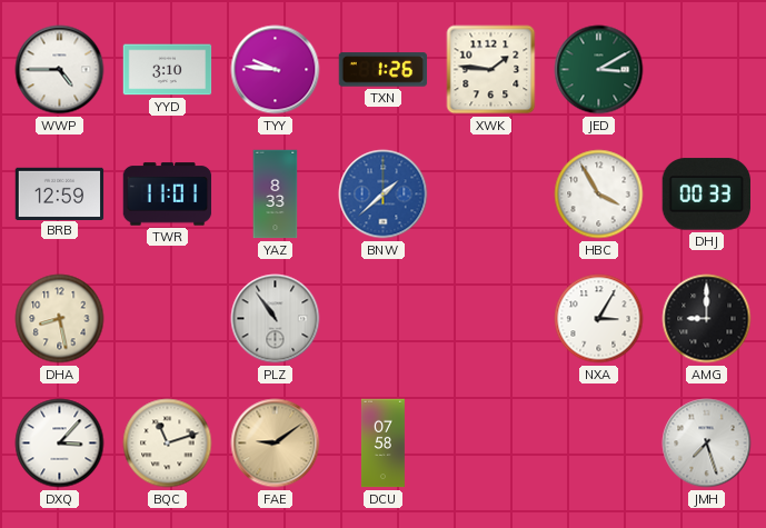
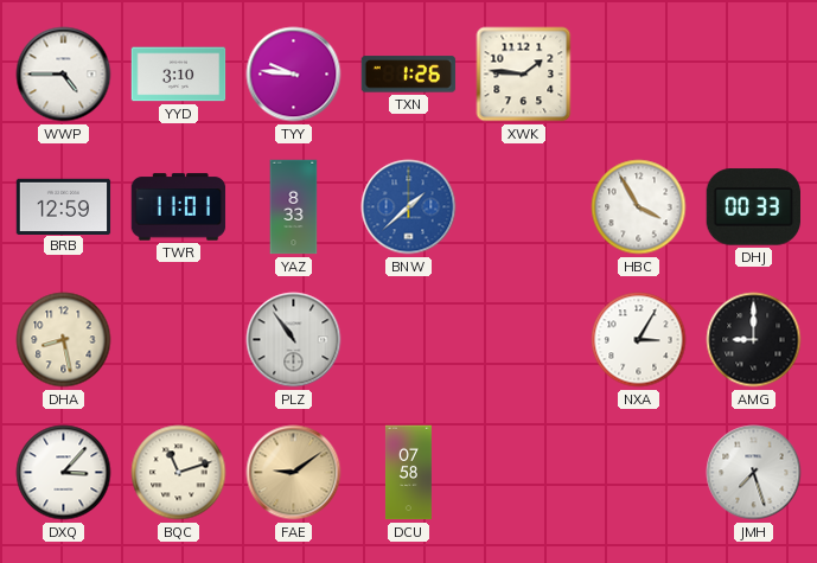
JED: 3:10 -> none (599, 70)
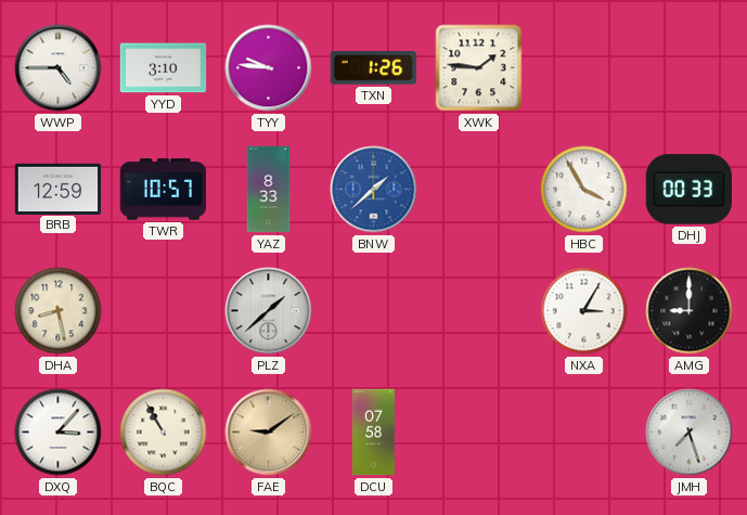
TWR: 11:01 -> 10:57 (164, 190)
PLZ: 10:54 -> 1:38 (269, 311)
BQC: 11:12 -> 10:55 (164, 433)
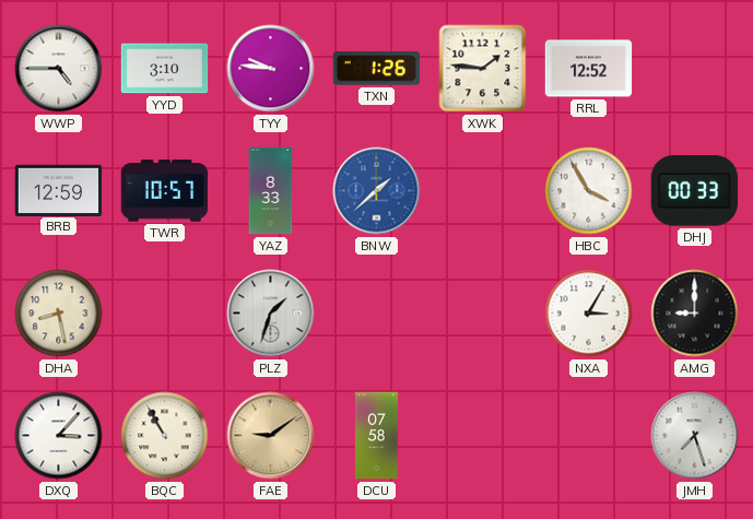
RRL: none -> 12:52 (589, 69)
PLZ: 1:38 -> 1:33 (271, 314)
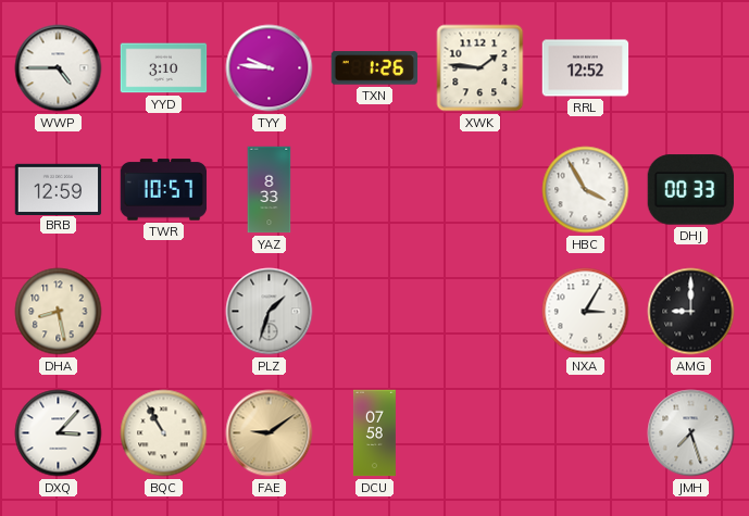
BNW: 1:38 -> none (377, 191)
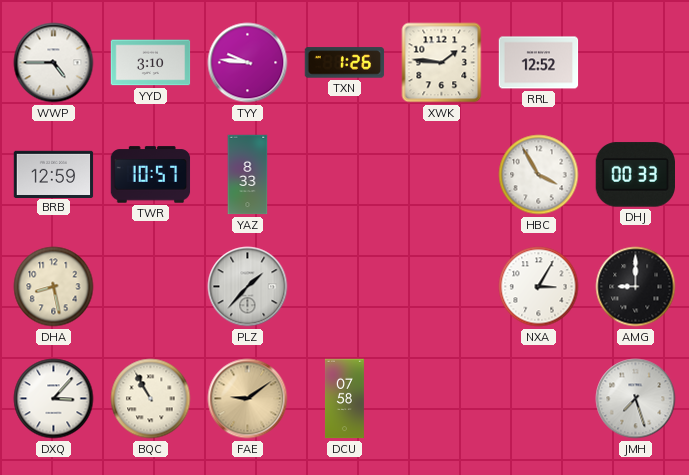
PLZ: 1:33 -> 1:37 (248, 287)
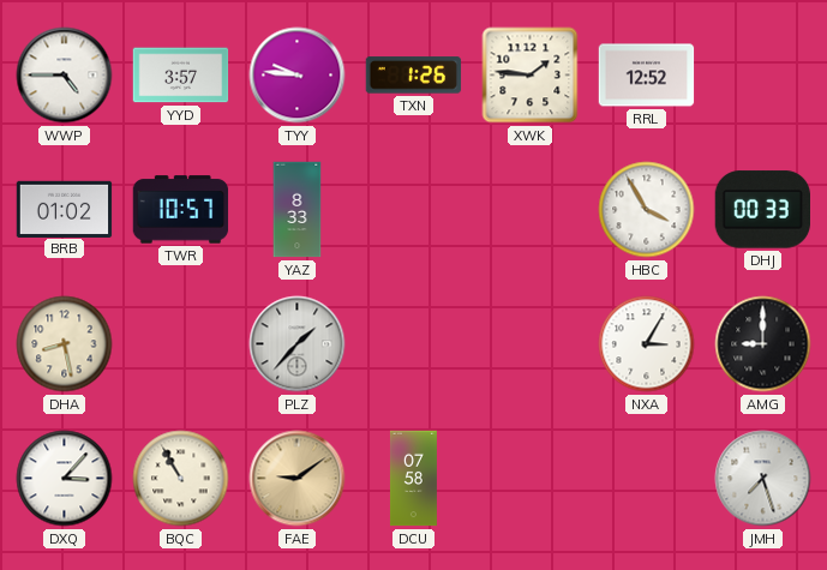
YYD: 3:10 -> 3:57 (181, 76)
BRB: 12:59 -> 01:02 (65, 209)
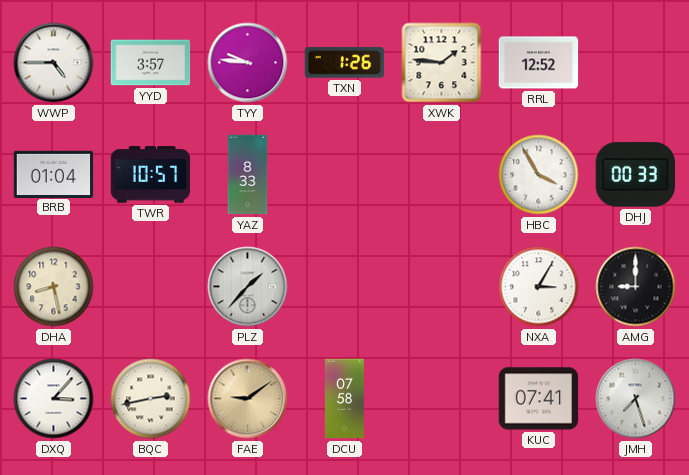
BRB: 01:02 -> 01:04 (54, 174)
BQC: 10:55 -> 2:43 (151, 399)
KUC: none -> 07:41 (539, 399)
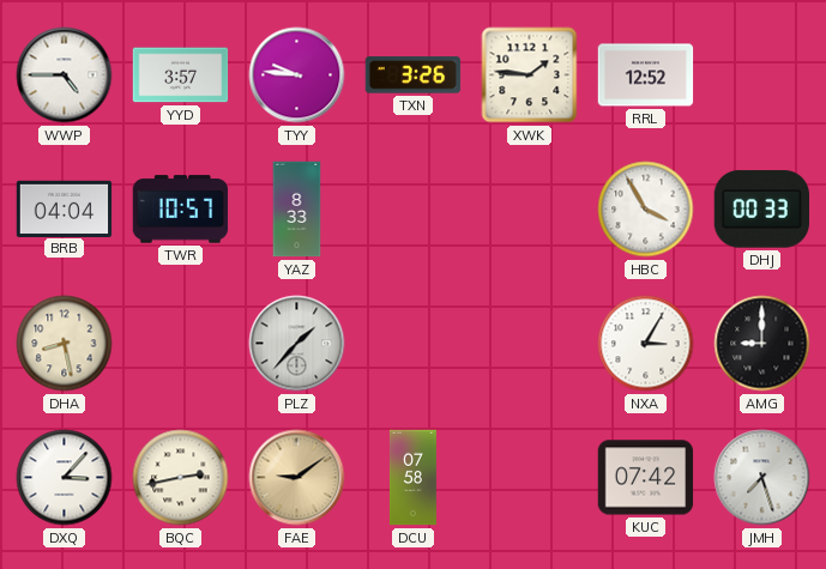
TXN: 1:26 -> 3:26 (414, 75)
BRB: 01:04 -> 04:04 (65, 208)
KUC: 07:41 -> 07:42 (646, 478)
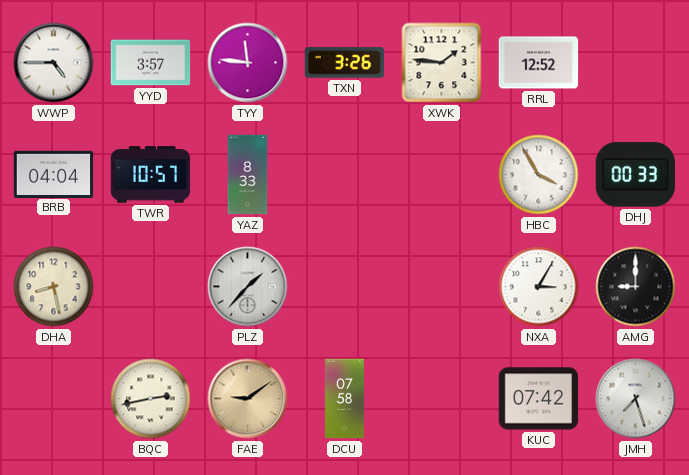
TYY: 9:46 -> 11:46 (248, 63)
DXQ: 3:07 -> none (65, 478)
